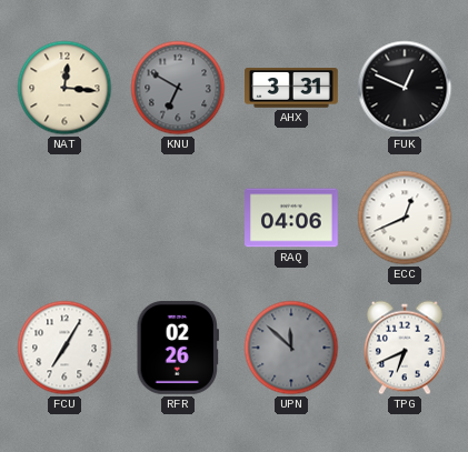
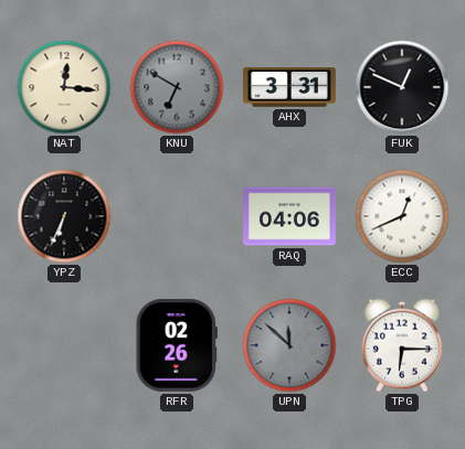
YPZ: none -> 6:34 (64, 216)
FCU: 7:05 -> none (64, 348)
TPG: 6:41 -> 6:15 (402, 345)
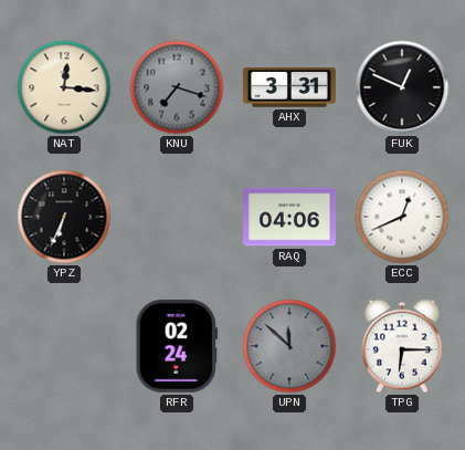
KNU: 6:50 -> 7:18 (177, 87)
RFR: 02:26 -> 02:24 (176, 346)
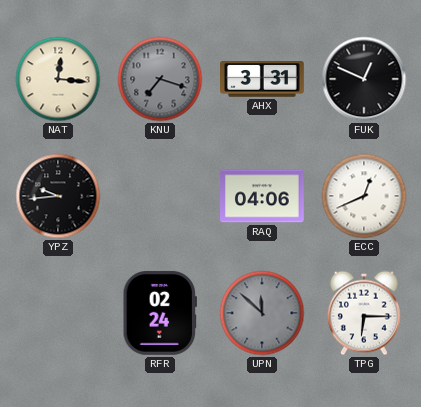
YPZ: 6:34 -> 9:44 (58, 196)
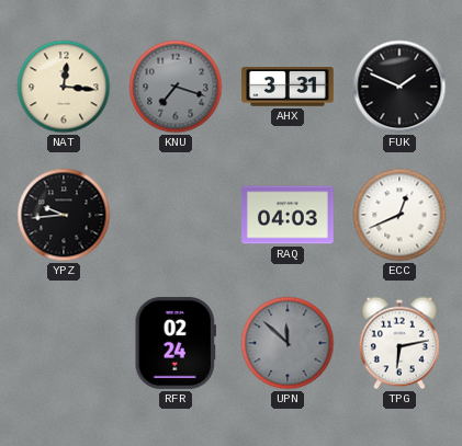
FUK: 12:49 -> 1:49 (399, 87)
RAQ: 04:06 -> 04:03 (289, 215)
TPG: 6:15 -> 6:13 (399, 343)
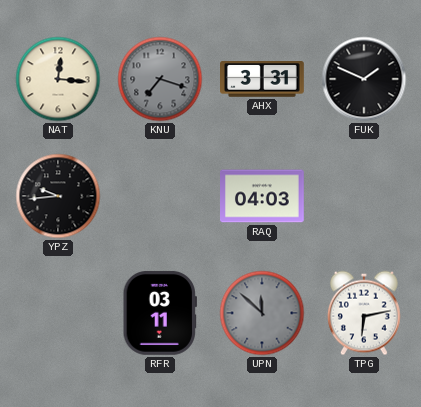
ECC: 12:41 -> none (399, 215)
RFR: 02:24 -> 03:11 (159, 313)
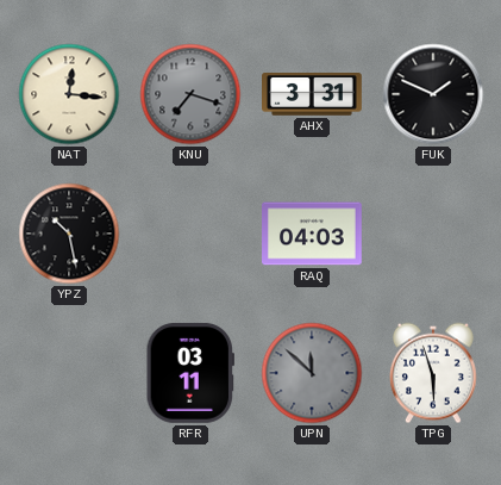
YPZ: 9:44 -> 10:28 (69, 234)
TPG: 6:13 -> 5:57 (433, 373)
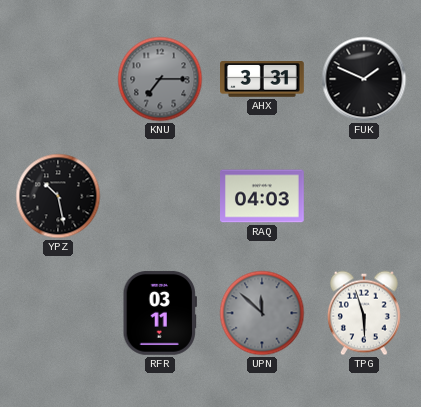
NAT: 12:16 -> none (69, 94)
KNU: 7:18 -> 7:15 (160, 79)
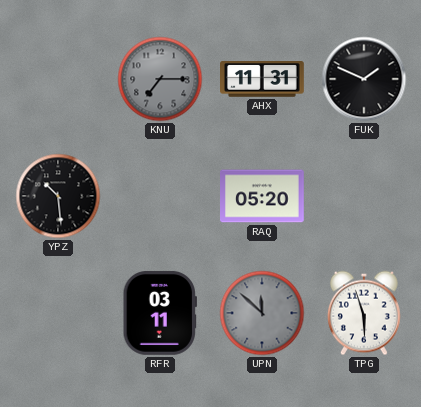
AHX: 3:31 -> 11:31 (263, 80)
YPZ: 10:28 -> 10:29 (58, 196)
RAQ: 04:03 -> 05:20 (263, 196)
